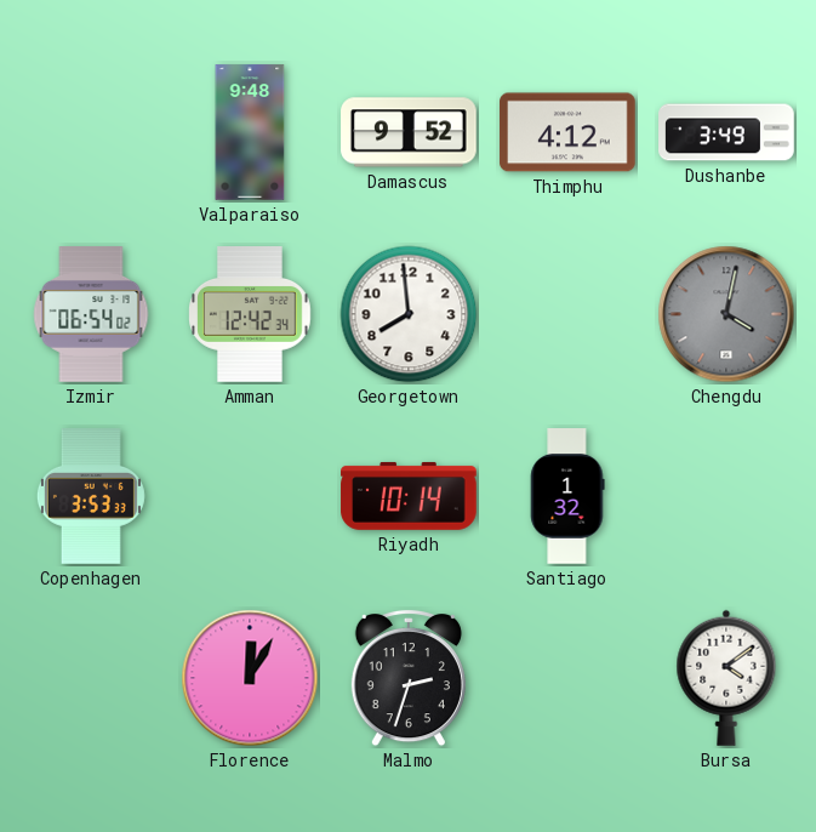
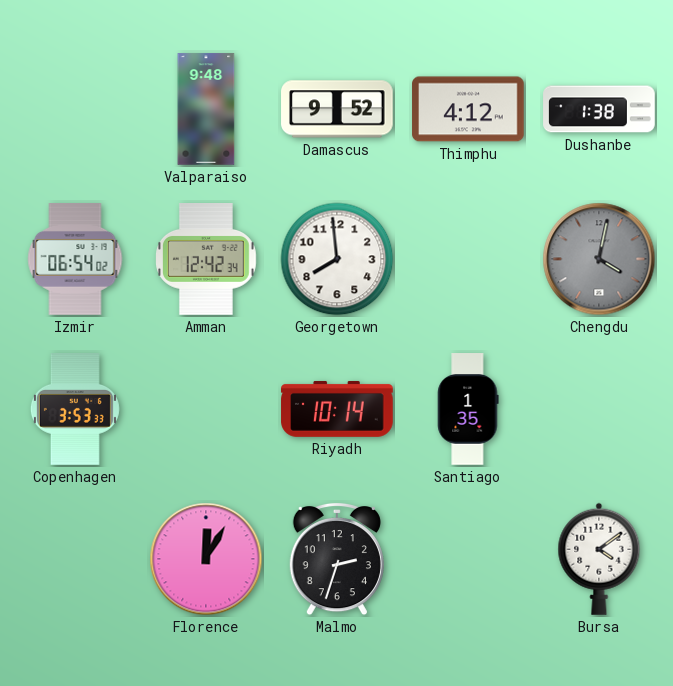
Dushanbe: 3:49 -> 1:38 (599, 109)
Santiago: 1:32 -> 1:35 (468, 409)
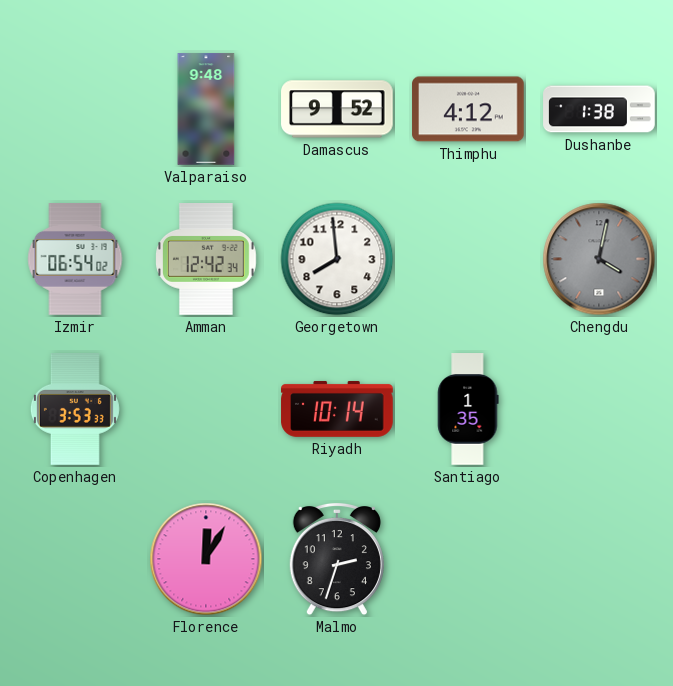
Bursa: 4:09 -> none (599, 559)
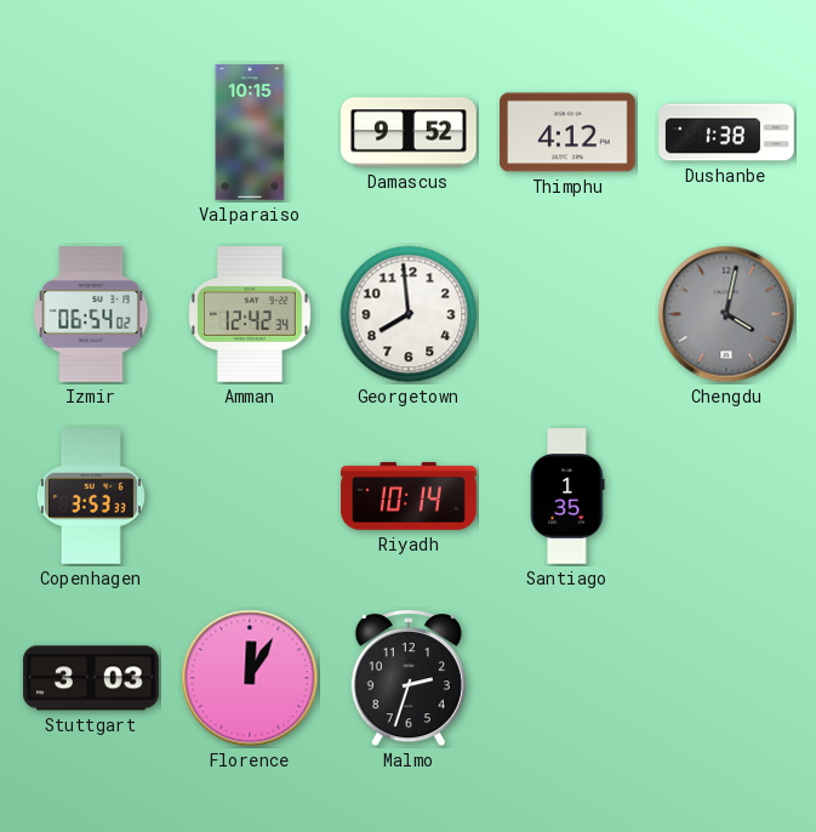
Valparaiso: 9:48 -> 10:15 (250, 132)
Stuttgart: none -> 3:03 (91, 678)
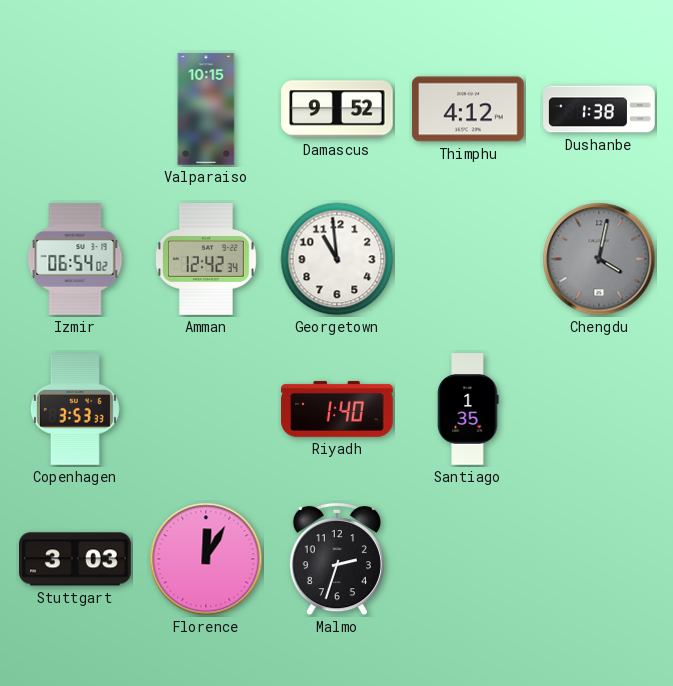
Georgetown: 7:59 -> 10:59 (337, 259)
Riyadh: 10:14 -> 1:40 (337, 409)
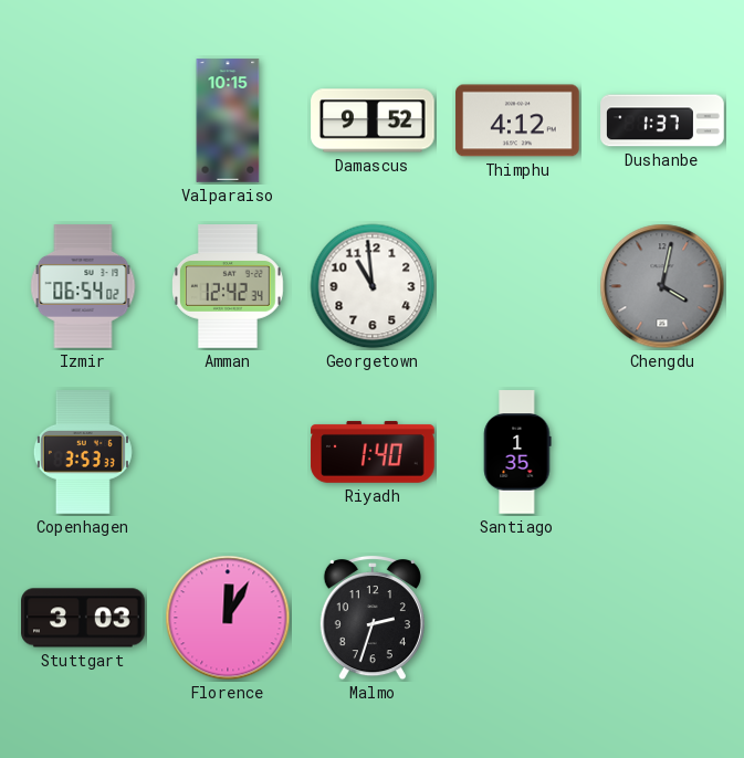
Dushanbe: 1:38 -> 1:37 (662, 120)
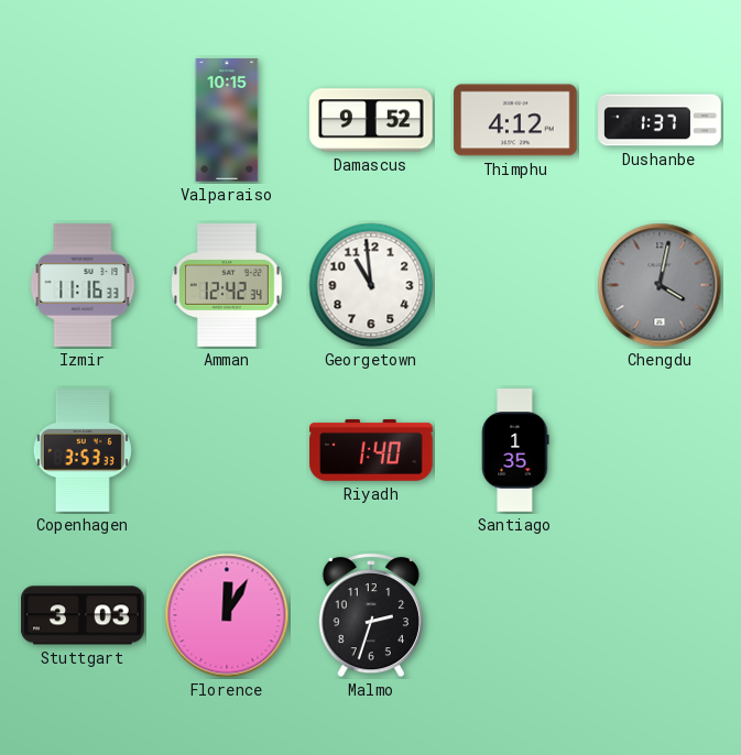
Izmir: 06:54 -> 11:16 (83, 285)
